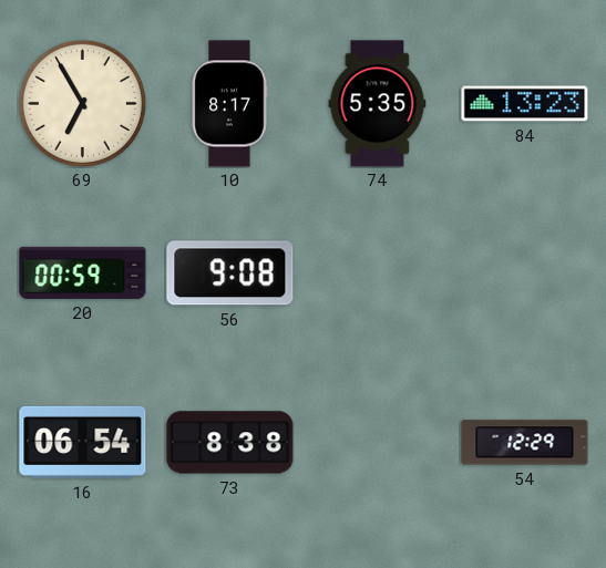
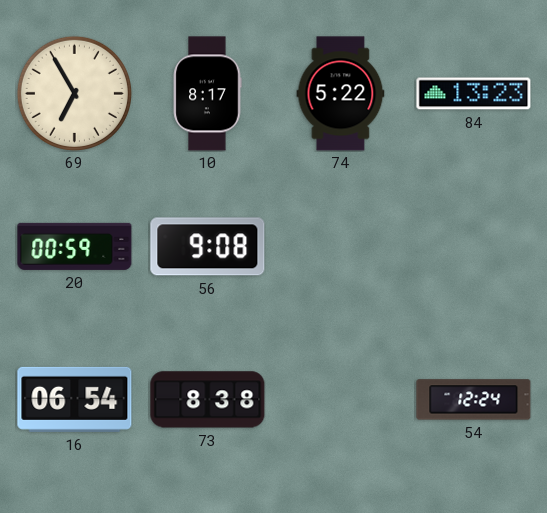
74: 5:35 -> 5:22 (341, 94)
54: 12:29 -> 12:24 (474, 400)
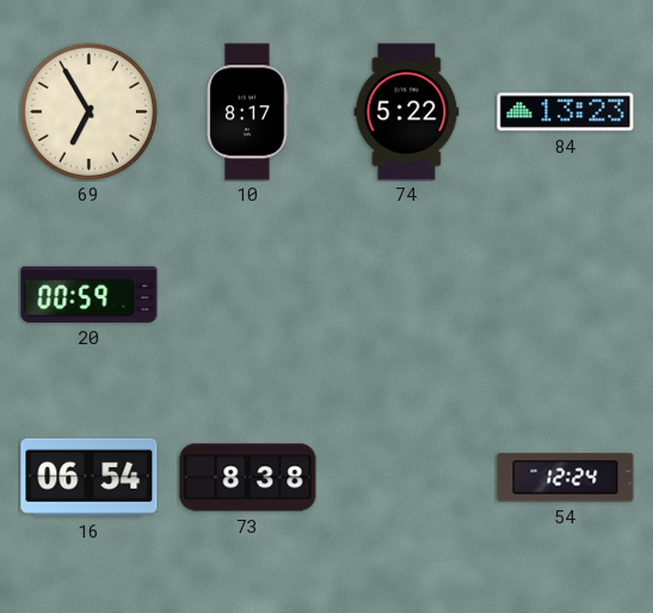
56: 9:08 -> none (208, 247)
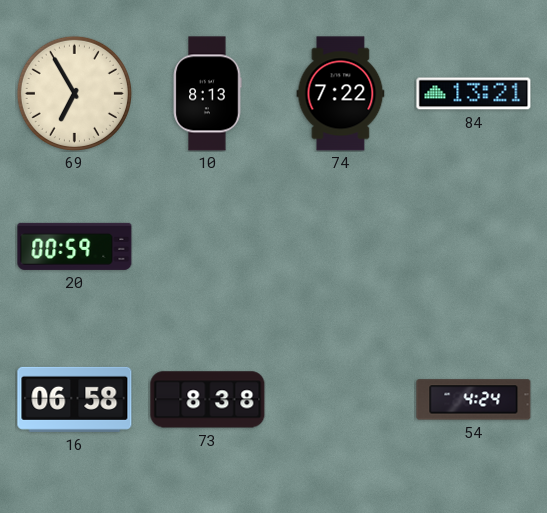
10: 8:17 -> 8:13 (207, 94)
74: 5:22 -> 7:22 (341, 94)
84: 13:23 -> 13:21 (474, 94)
16: 06:54 -> 06:58 (75, 399)
54: 12:24 -> 4:24 (474, 400)
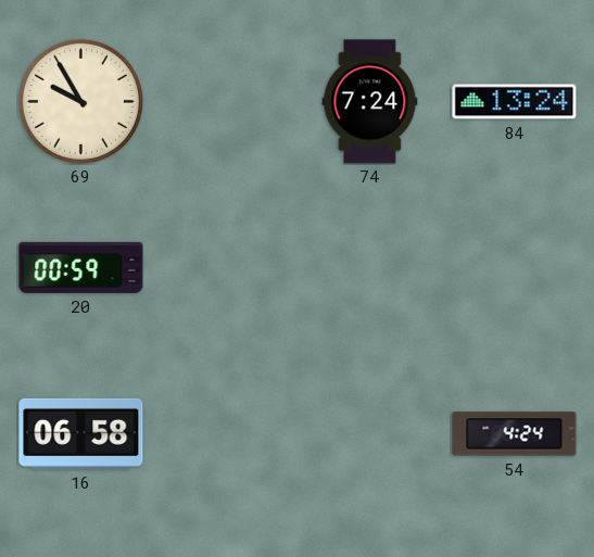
69: 6:55 -> 9:55 (80, 101)
10: 8:13 -> none (207, 94)
74: 7:22 -> 7:24 (370, 102)
84: 13:21 -> 13:24 (515, 102)
73: 8:38 -> none (208, 400)
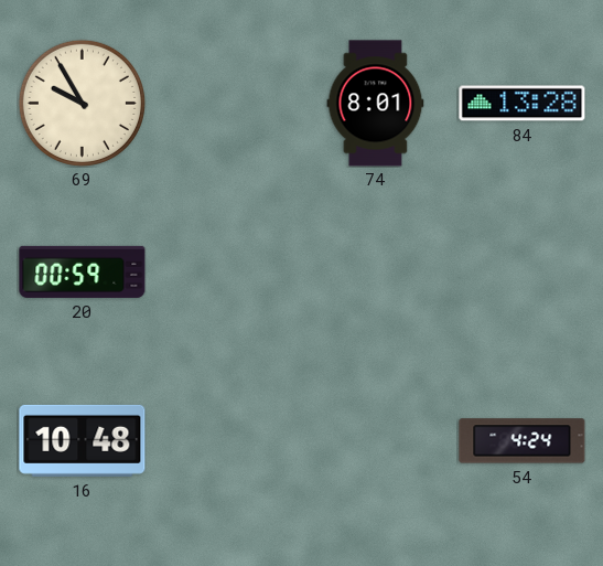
74: 7:24 -> 8:01 (376, 104)
84: 13:24 -> 13:28 (523, 104)
16: 06:58 -> 10:48 (83, 440)
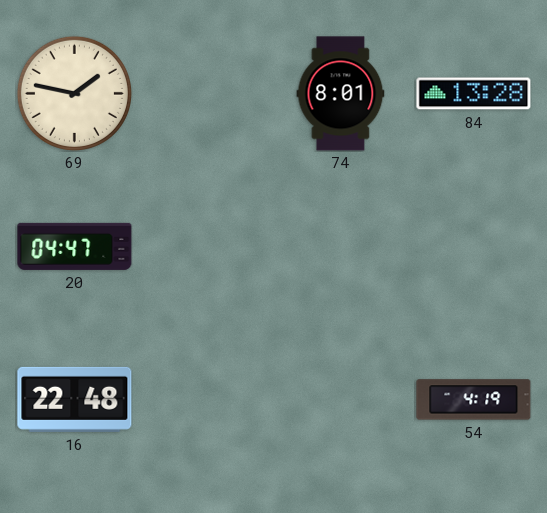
69: 9:55 -> 1:47 (74, 93)
20: 00:59 -> 04:47 (75, 246)
16: 10:48 -> 22:48 (75, 399)
54: 4:24 -> 4:19 (474, 400)
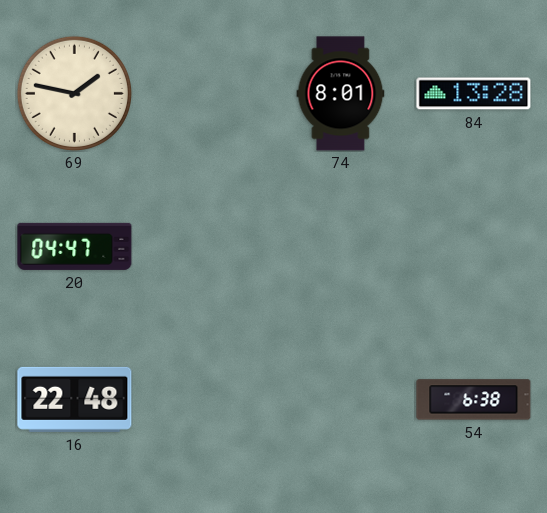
54: 4:19 -> 6:38 (474, 400)
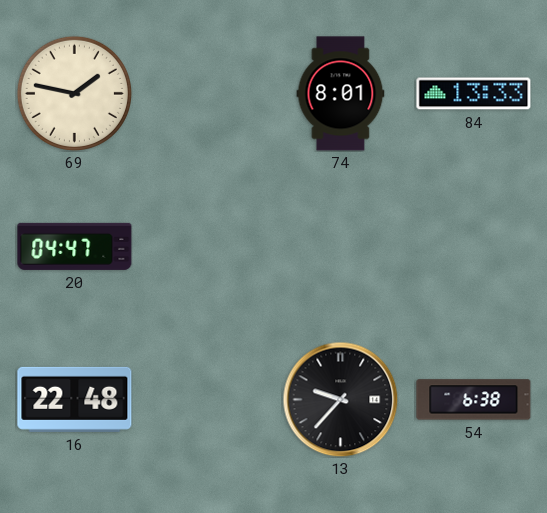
84: 13:28 -> 13:33 (474, 94)
13: none -> 9:37 (340, 399)
